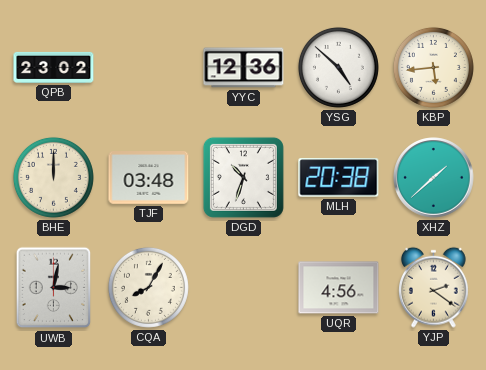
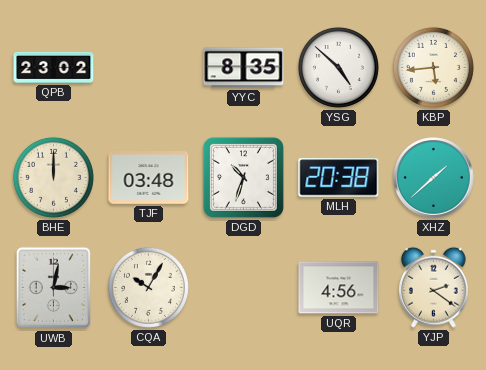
YYC: 12:36 -> 8:35 (244, 68)
CQA: 8:05 -> 10:05 (148, 287)
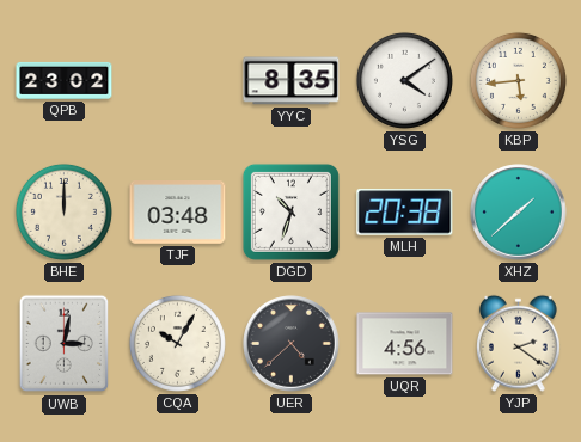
YSG: 4:52 -> 4:09 (404, 80)
UER: none -> 4:38 (292, 344)
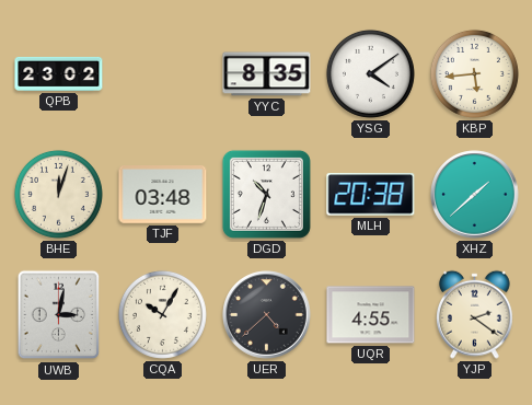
BHE: 12:00 -> 12:03 (58, 194)
UQR: 4:56 -> 4:55 (371, 315)
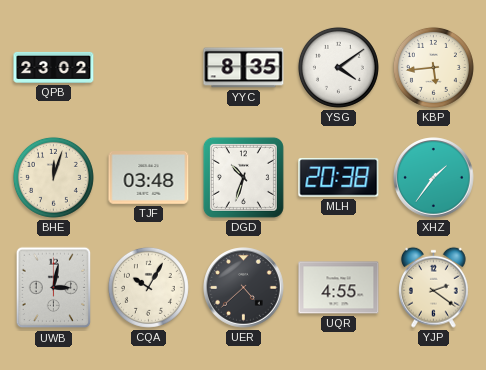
XHZ: 1:38 -> 1:36 (434, 178)
